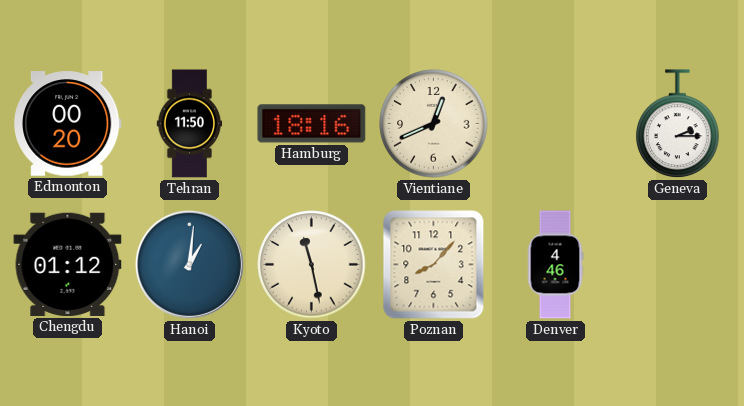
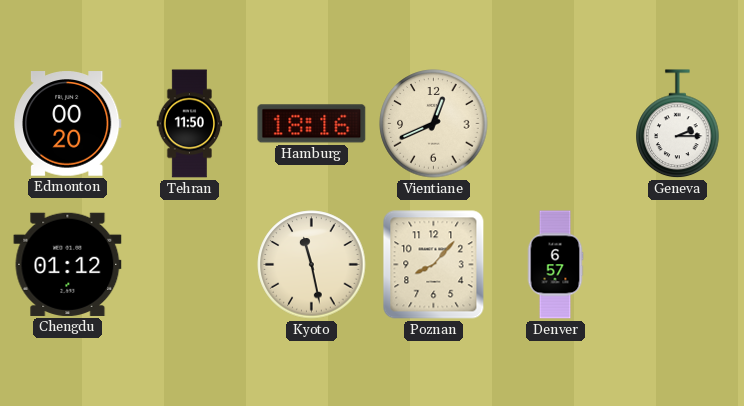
Hanoi: 1:01 -> none (189, 264)
Denver: 4:46 -> 6:57 (555, 265)
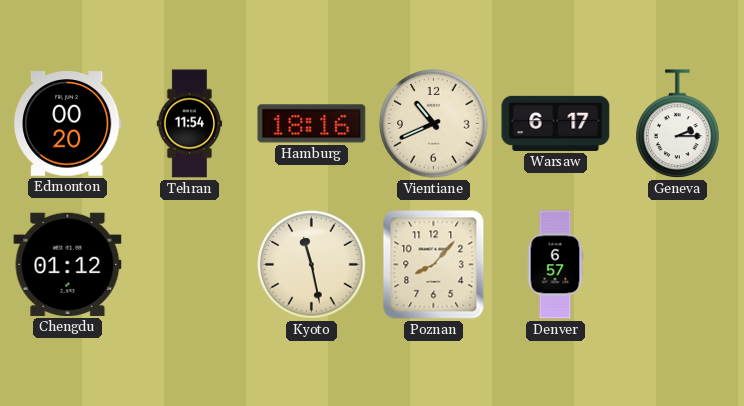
Tehran: 11:50 -> 11:54 (190, 124)
Vientiane: 12:41 -> 10:41 (434, 124)
Warsaw: none -> 6:17 (556, 123)
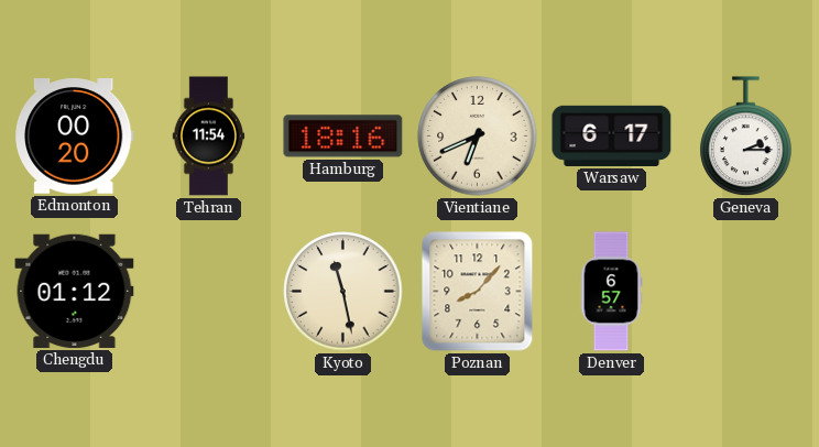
Vientiane: 10:41 -> 6:41 (478, 137)
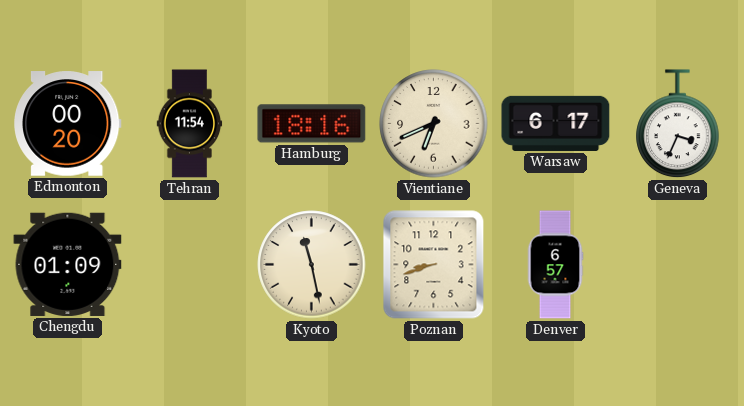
Geneva: 2:15 -> 3:34 (678, 124)
Chengdu: 01:12 -> 01:09 (68, 264)
Poznan: 8:07 -> 8:42 (434, 265)
